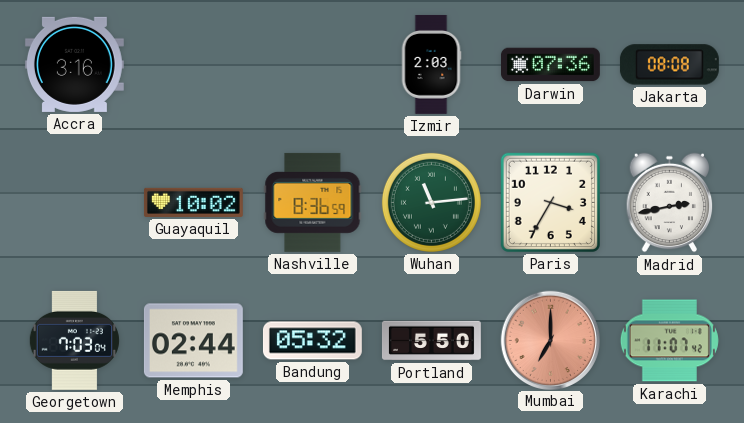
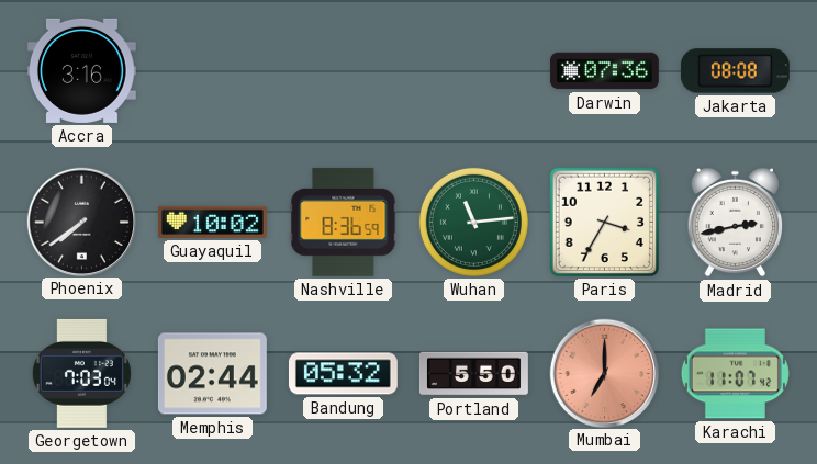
Izmir: 2:03 -> none (431, 65)
Phoenix: none -> 7:39 (81, 222)
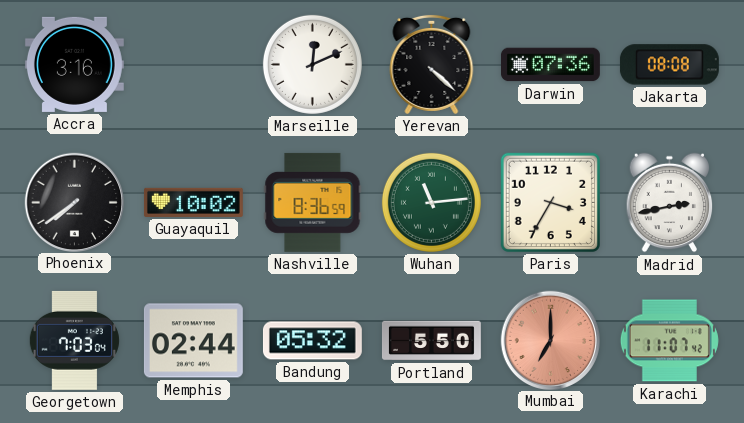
Marseille: none -> 12:11 (312, 64)
Yerevan: none -> 4:22 (432, 64)
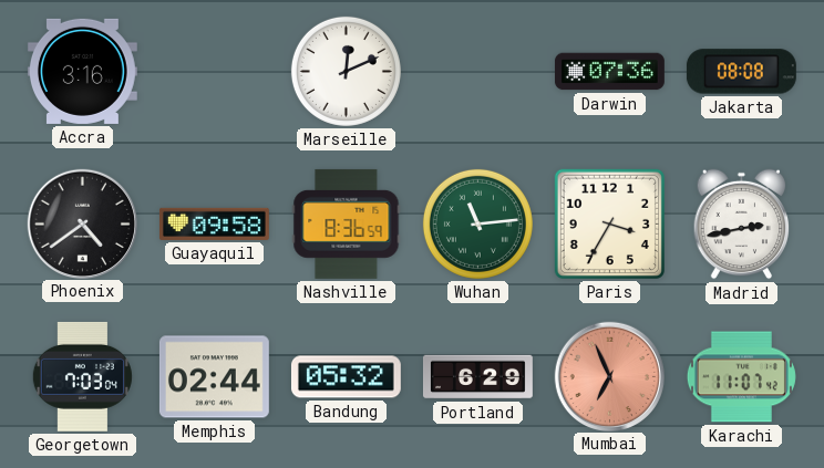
Yerevan: 4:22 -> none (432, 64)
Phoenix: 7:39 -> 4:39 (82, 223)
Guayaquil: 10:02 -> 09:58 (214, 223)
Portland: 5:50 -> 6:29 (478, 377)
Mumbai: 7:00 -> 6:56 (609, 376)
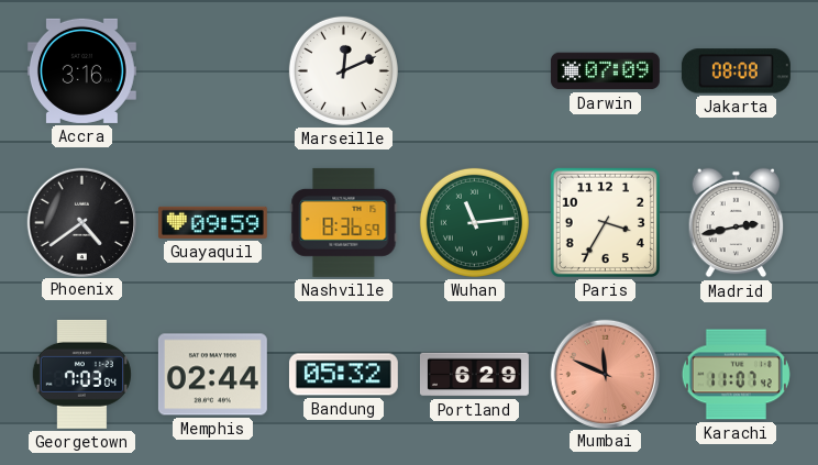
Darwin: 07:36 -> 07:09 (605, 71)
Guayaquil: 09:58 -> 09:59 (212, 222)
Mumbai: 6:56 -> 11:49 (605, 374)
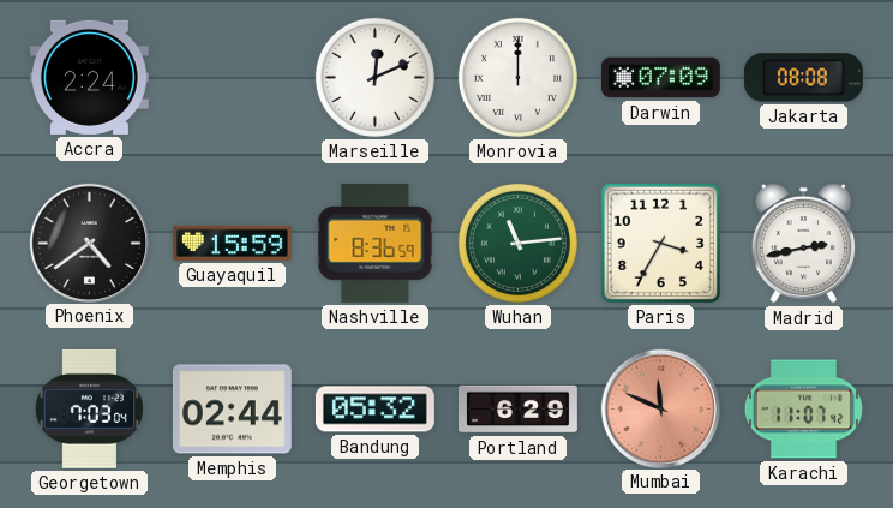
Accra: 3:16 -> 2:24 (89, 77)
Monrovia: none -> 12:00 (517, 77)
Guayaquil: 09:59 -> 15:59 (232, 243)
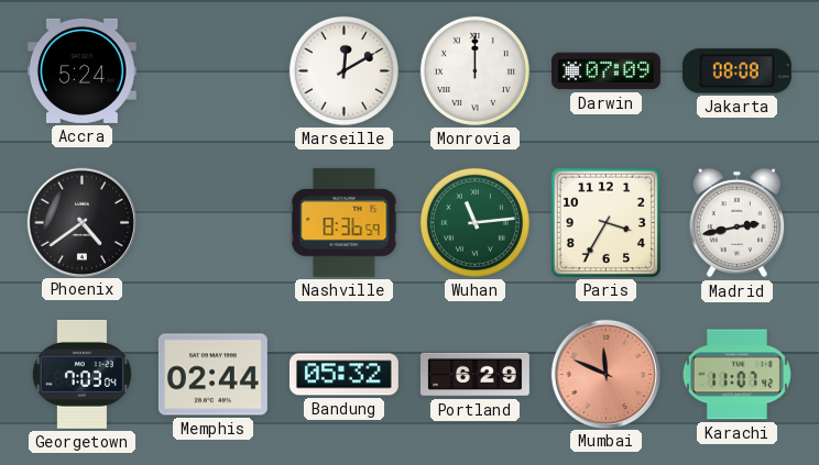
Accra: 2:24 -> 5:24 (81, 70)
Marseille: 12:11 -> 12:10 (343, 70)
Guayaquil: 15:59 -> none (232, 243)
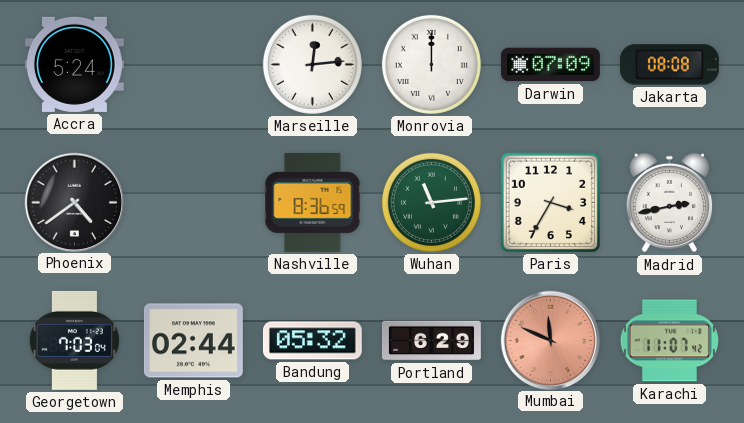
Marseille: 12:10 -> 12:14 (312, 64)
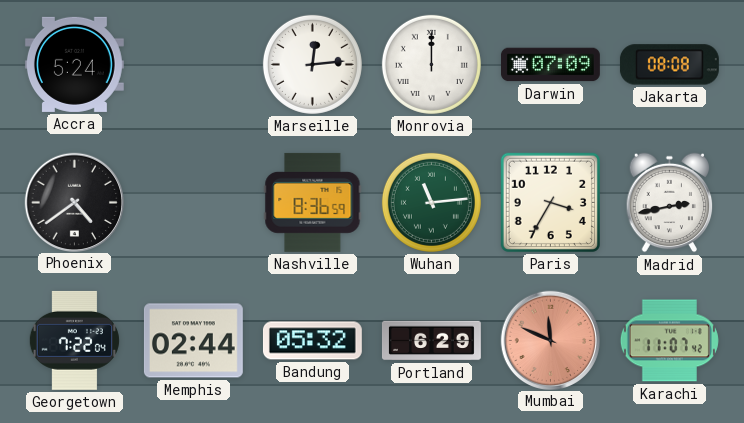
Georgetown: 7:03 -> 7:22 (74, 340)
